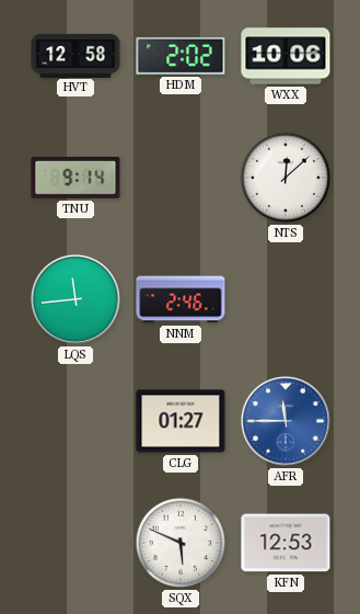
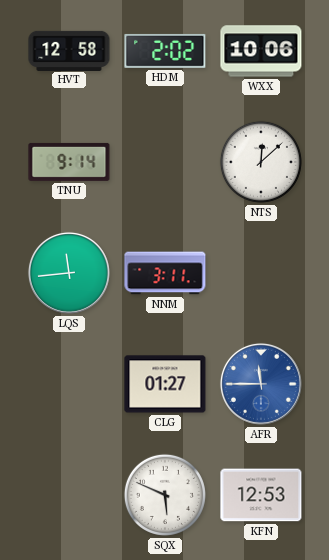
NNM: 2:46 -> 3:11 (165, 273)
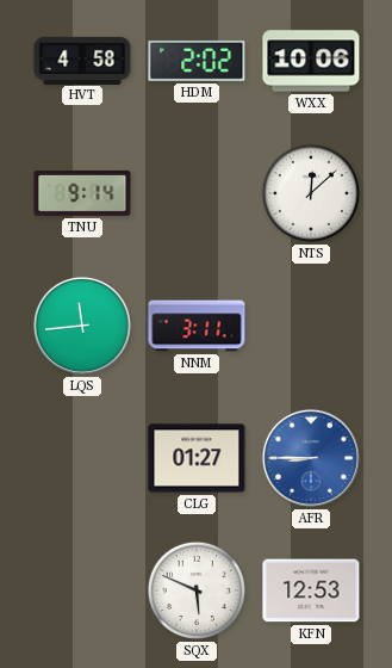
HVT: 12:58 -> 4:58 (82, 60)
AFR: 11:45 -> 8:45 (311, 458)
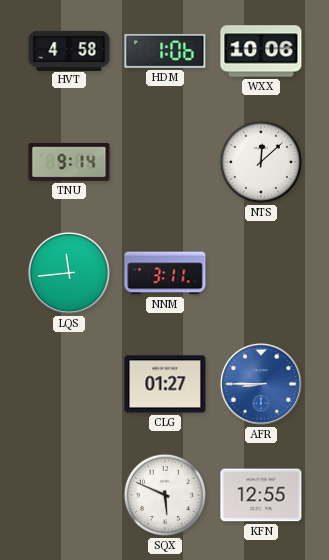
HDM: 2:02 -> 1:06 (165, 51)
KFN: 12:53 -> 12:55 (261, 495)
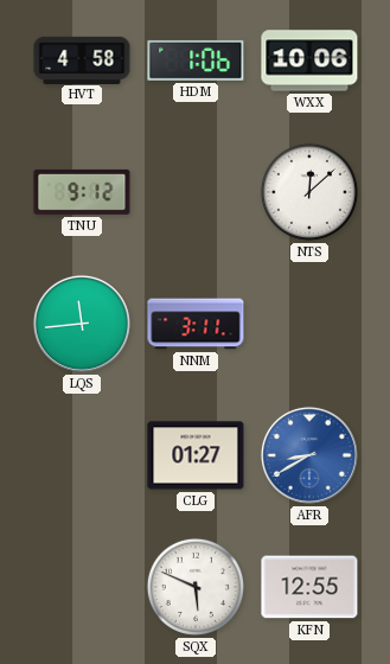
TNU: 9:14 -> 9:12 (82, 192)
AFR: 8:45 -> 8:40 (309, 455)
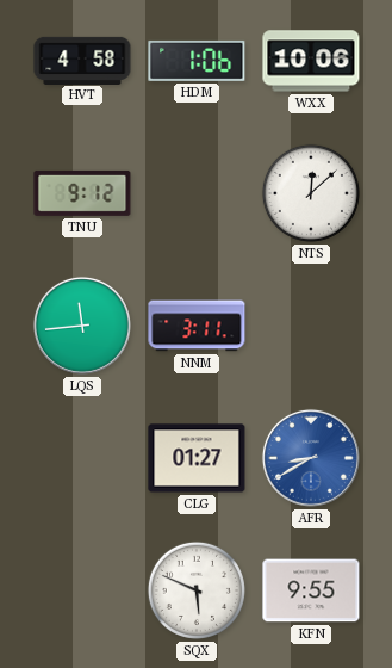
KFN: 12:55 -> 9:55 (311, 590)
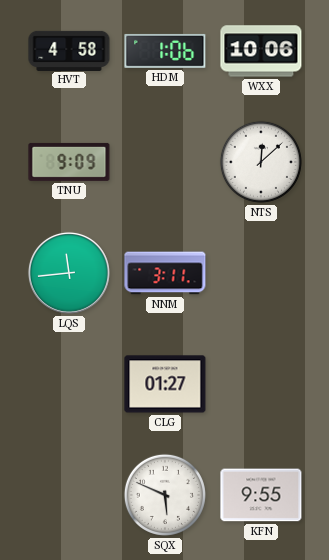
TNU: 9:12 -> 9:09 (69, 162)
AFR: 8:40 -> none (311, 458)
